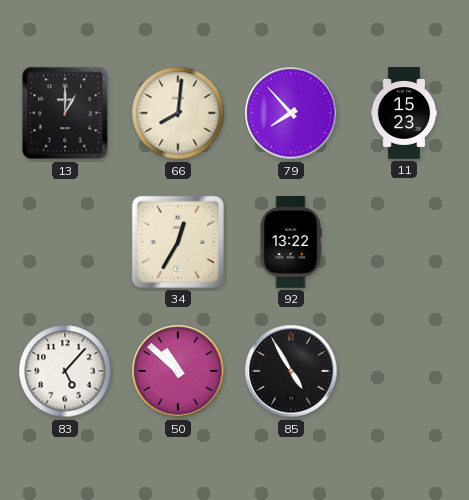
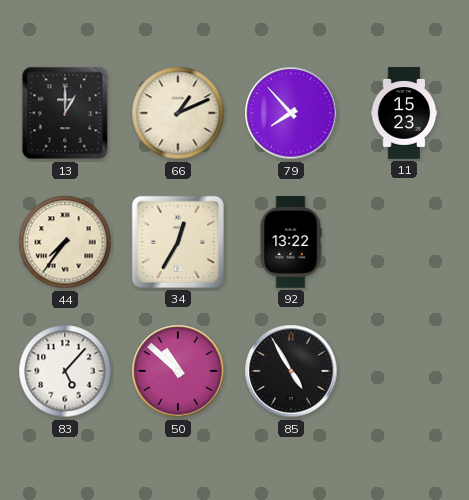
66: 8:01 -> 1:11 (178, 113)
44: none -> 7:36 (65, 242)
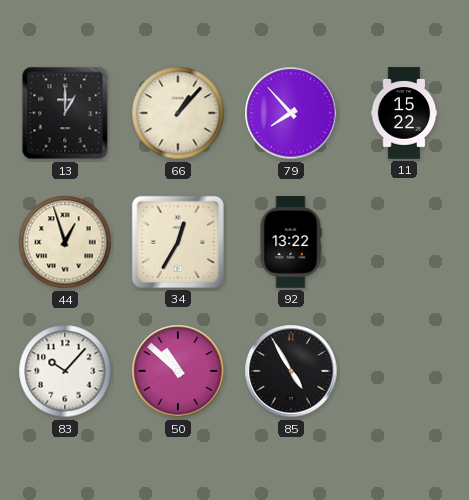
66: 1:11 -> 1:07 (178, 113)
11: 15:23 -> 15:22 (404, 113)
44: 7:36 -> 12:57 (65, 242)
83: 5:07 -> 10:07 (65, 371)
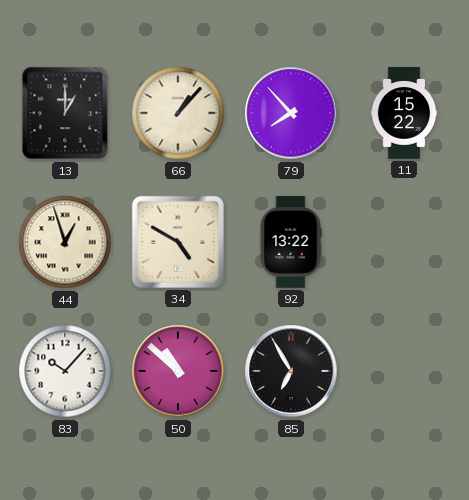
34: 12:35 -> 4:50 (178, 242)
85: 4:55 -> 6:55 (291, 371)
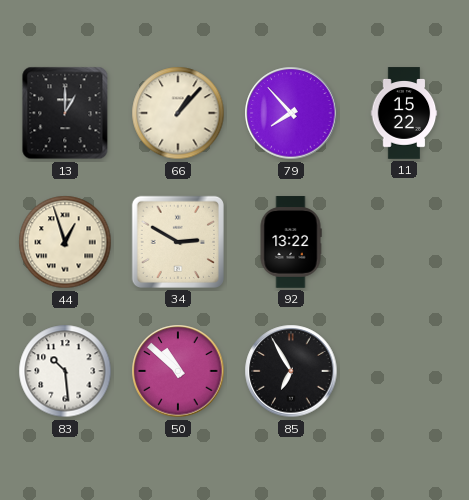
34: 4:50 -> 2:50 (178, 242)
83: 10:07 -> 10:29 (65, 371)
